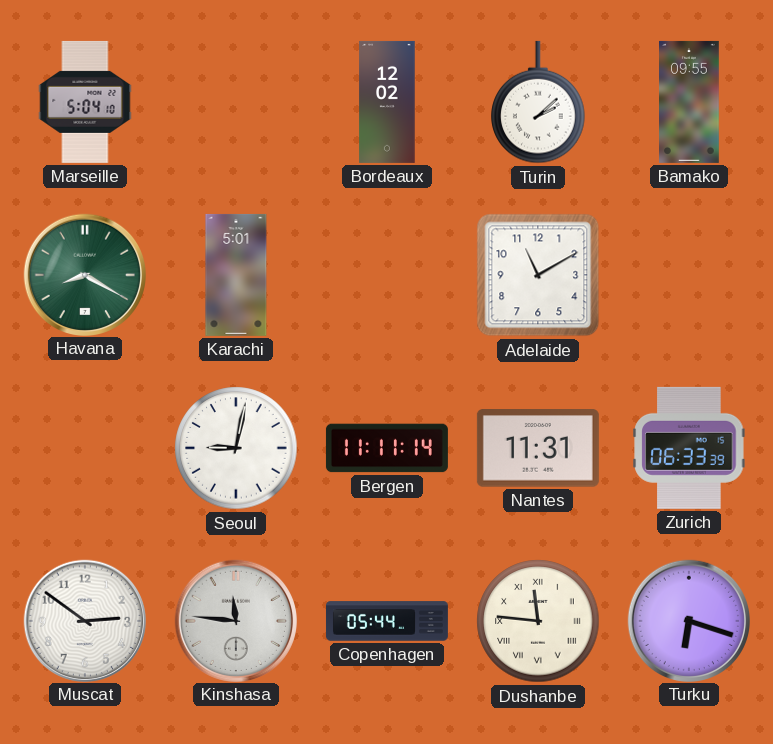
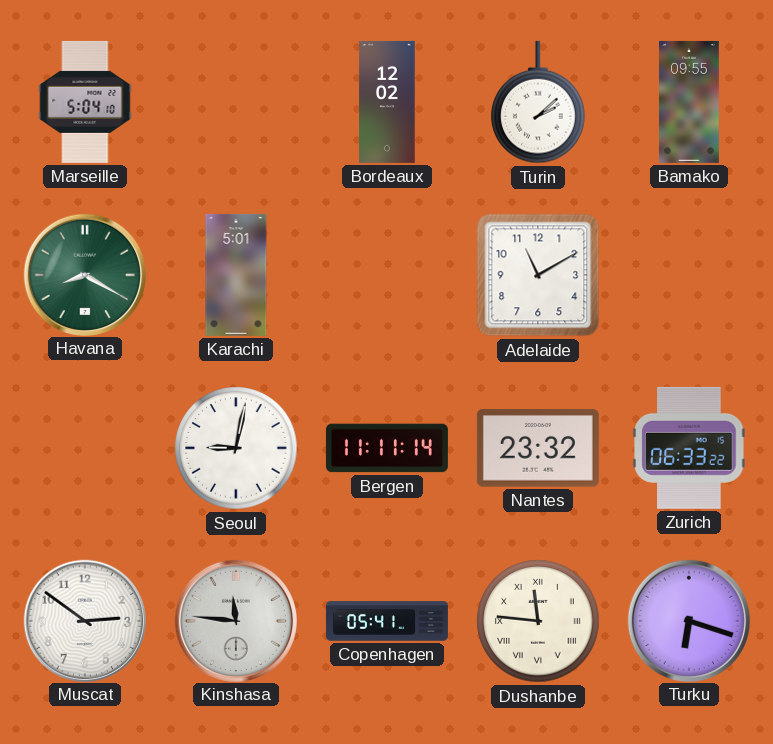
Nantes: 11:31 -> 23:32 (538, 448)
Zurich: 06:33:39 -> 06:33:22 (689, 448)
Copenhagen: 05:44 -> 05:41 (387, 621)
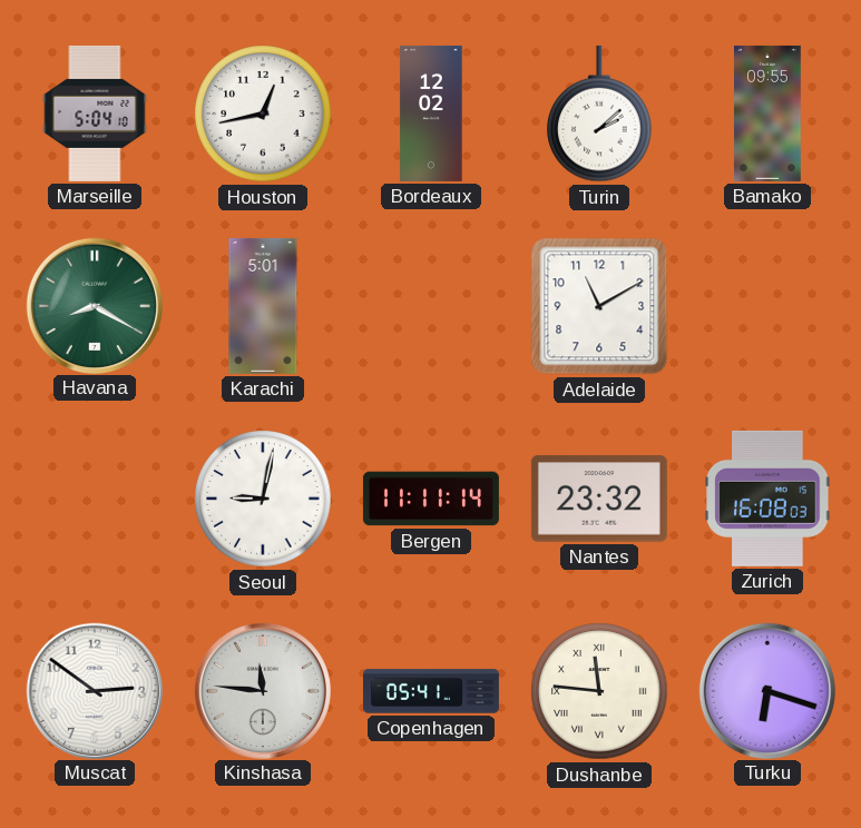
Houston: none -> 12:43 (263, 114)
Zurich: 06:33 -> 16:08 (767, 499)
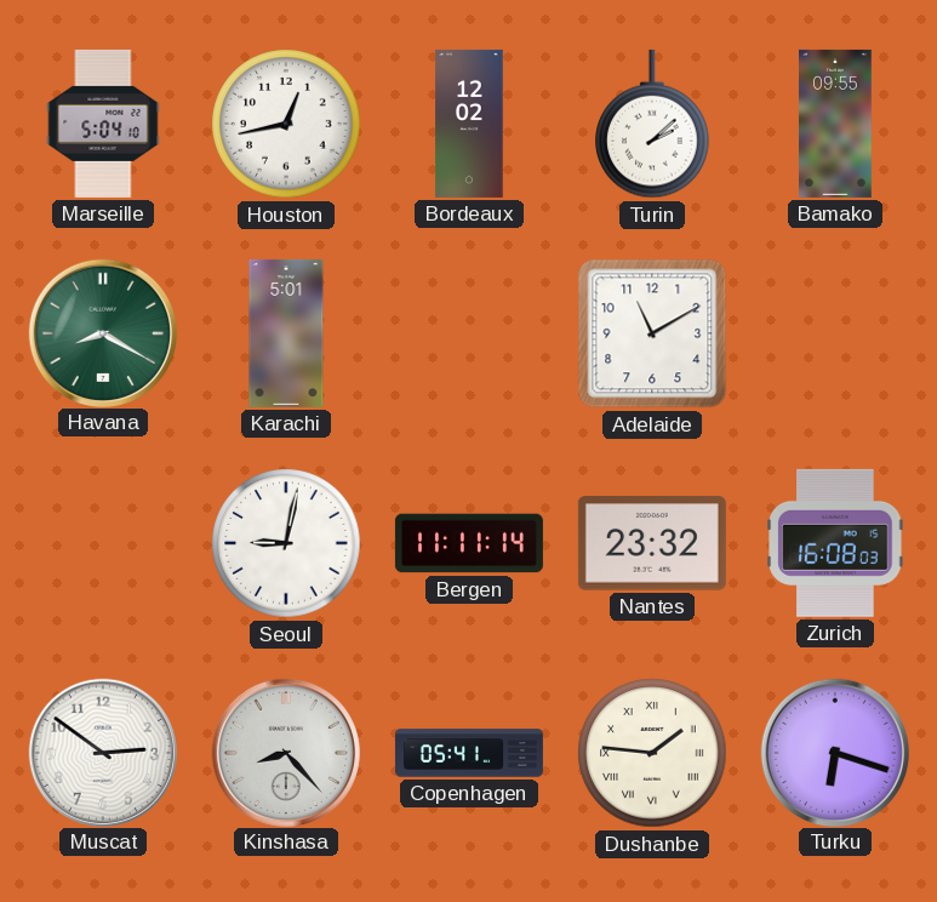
Kinshasa: 11:46 -> 8:23 (285, 752)
Dushanbe: 11:46 -> 1:46 (652, 753)
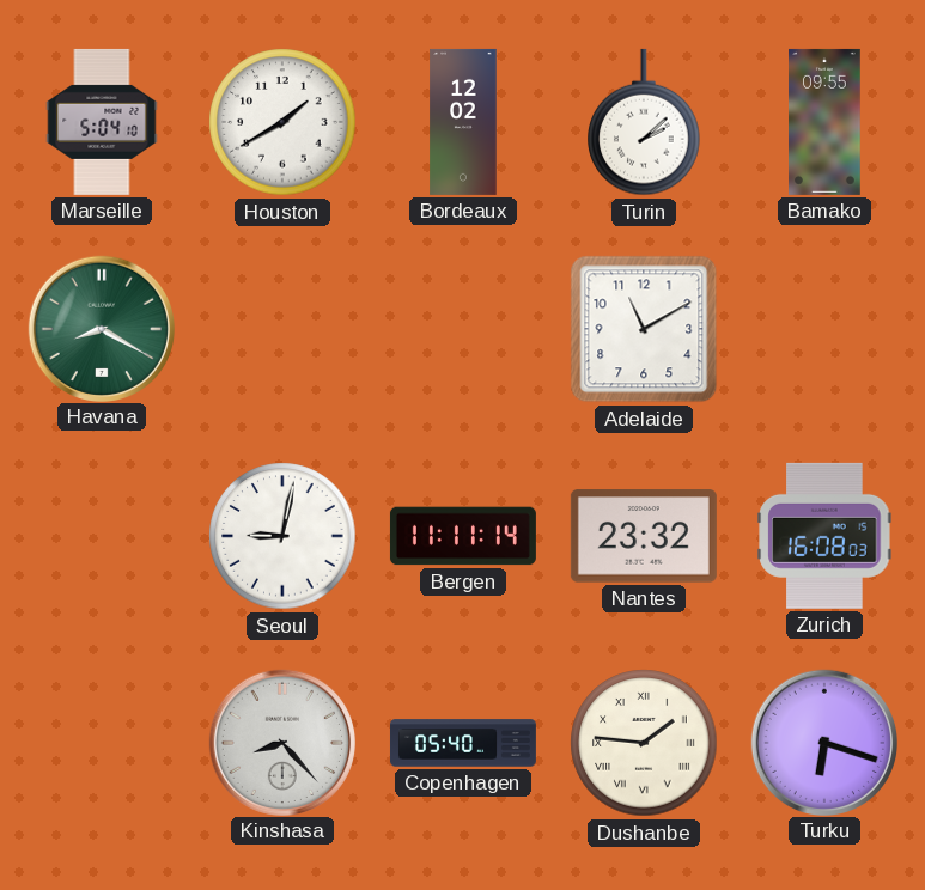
Houston: 12:43 -> 1:40 (282, 122)
Karachi: 5:01 -> none (286, 333)
Muscat: 2:51 -> none (102, 752)
Copenhagen: 05:41 -> 05:40 (463, 743)
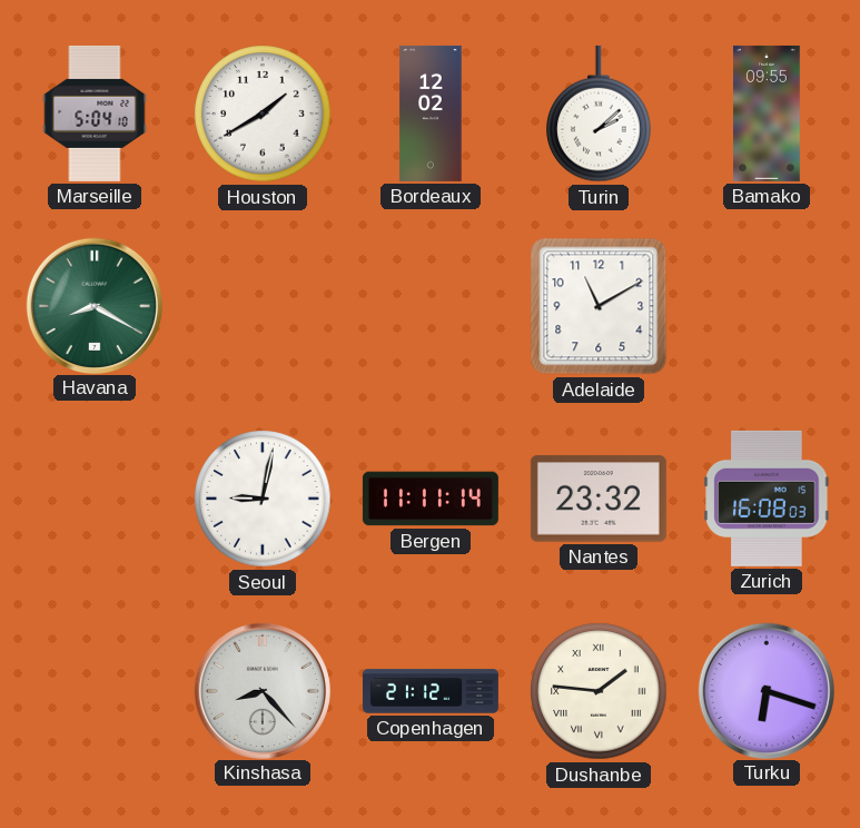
Copenhagen: 05:40 -> 21:12 (431, 691)
